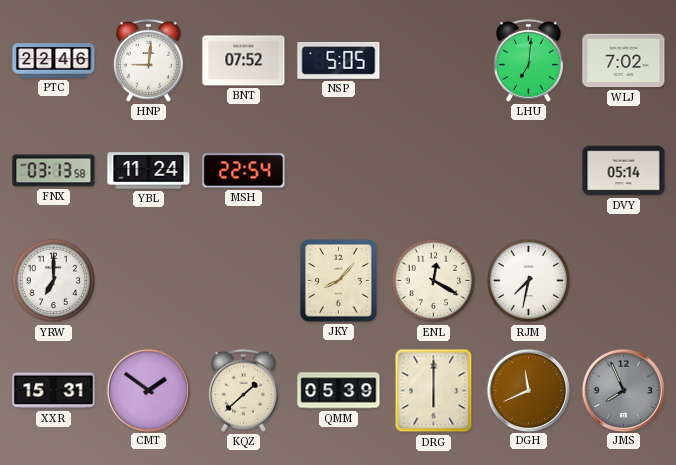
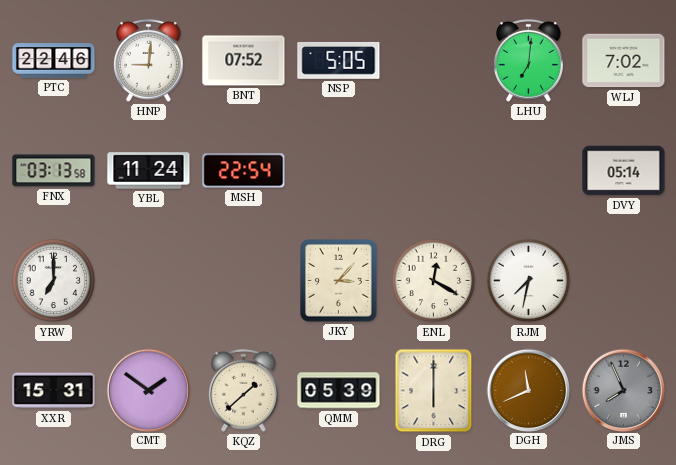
JKY: 8:07 -> 3:07 (339, 281)
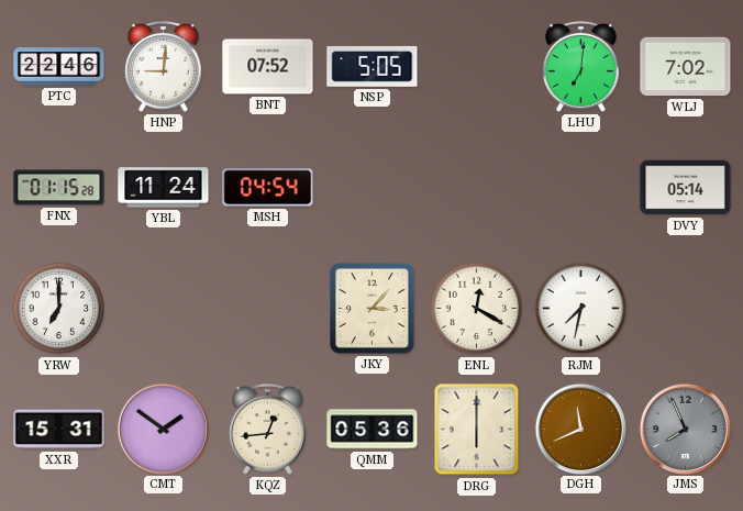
FNX: 03:13 -> 01:15 (59, 188)
MSH: 22:54 -> 04:54 (268, 188)
KQZ: 1:38 -> 12:44 (268, 429)
QMM: 05:39 -> 05:36 (373, 430)
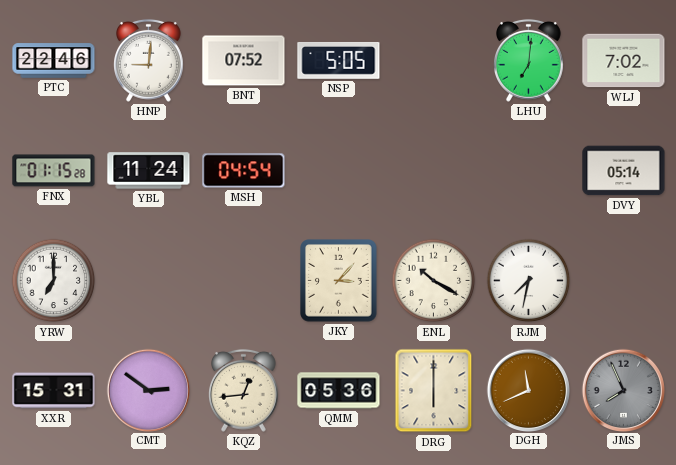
ENL: 12:20 -> 10:20 (434, 281)
CMT: 1:51 -> 2:51 (148, 390)
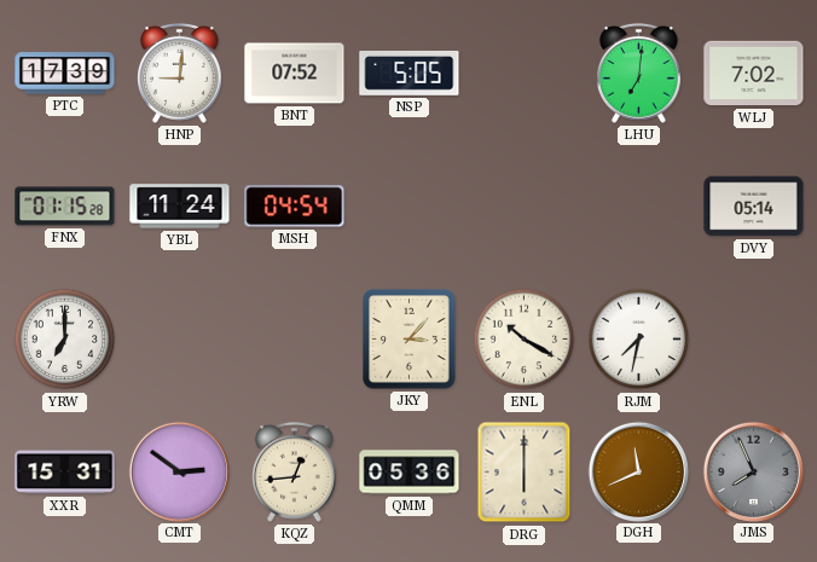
PTC: 22:46 -> 17:39 (65, 74)
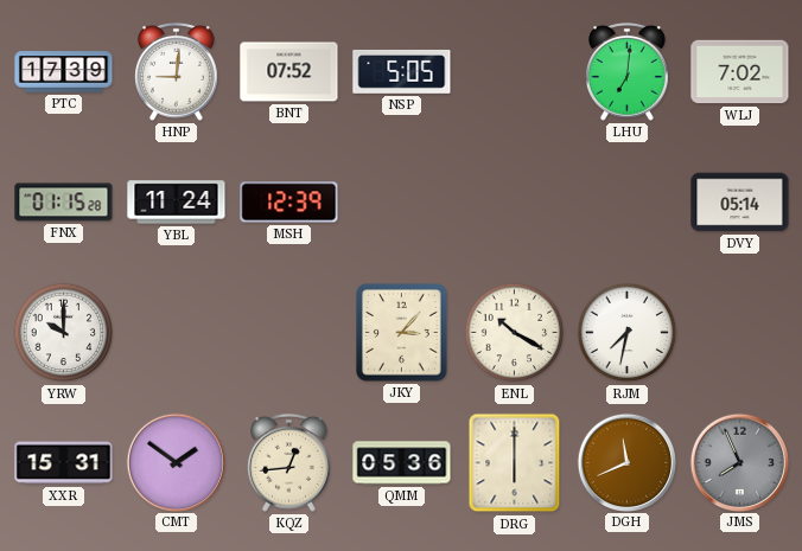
MSH: 04:54 -> 12:39 (289, 203)
YRW: 7:00 -> 10:00 (64, 333)
CMT: 2:51 -> 1:51 (176, 462)
